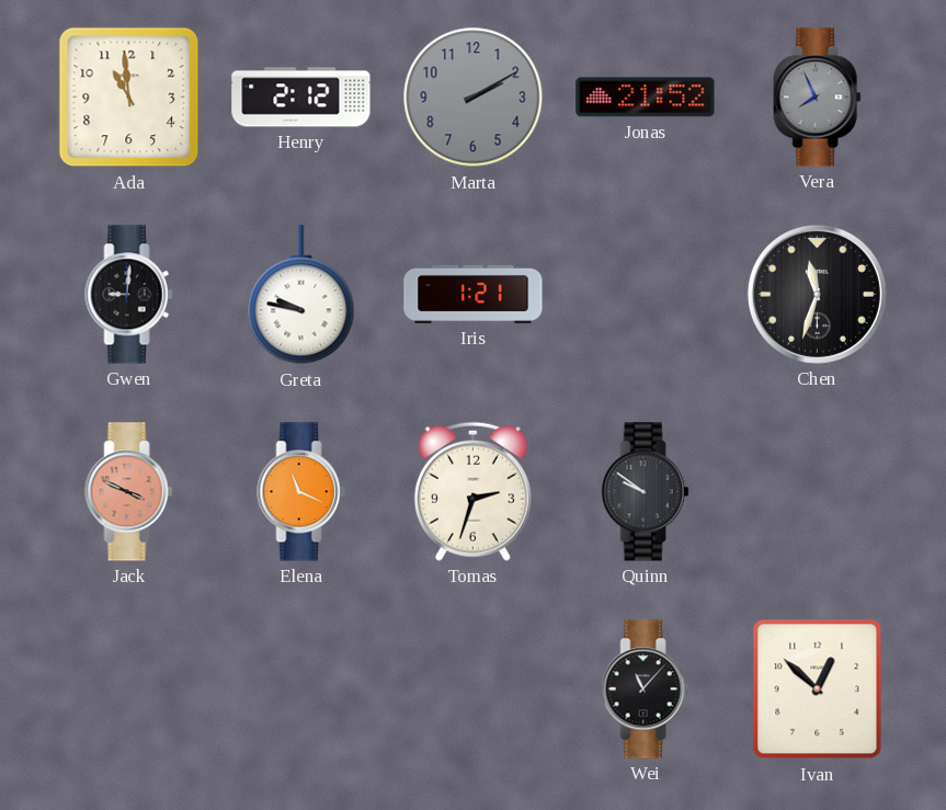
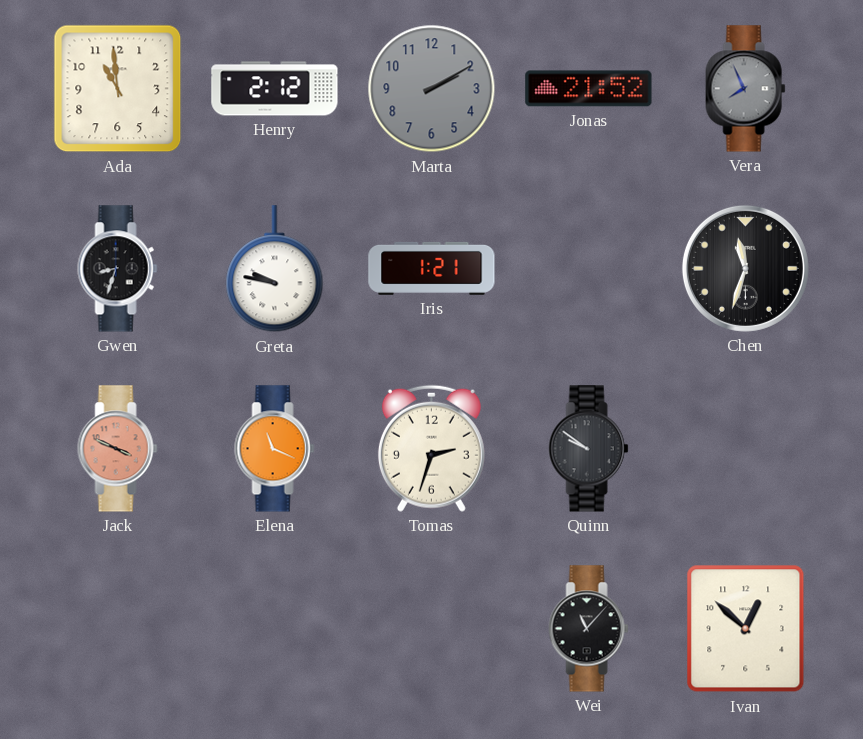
Gwen: 9:01 -> 8:33 (118, 269)
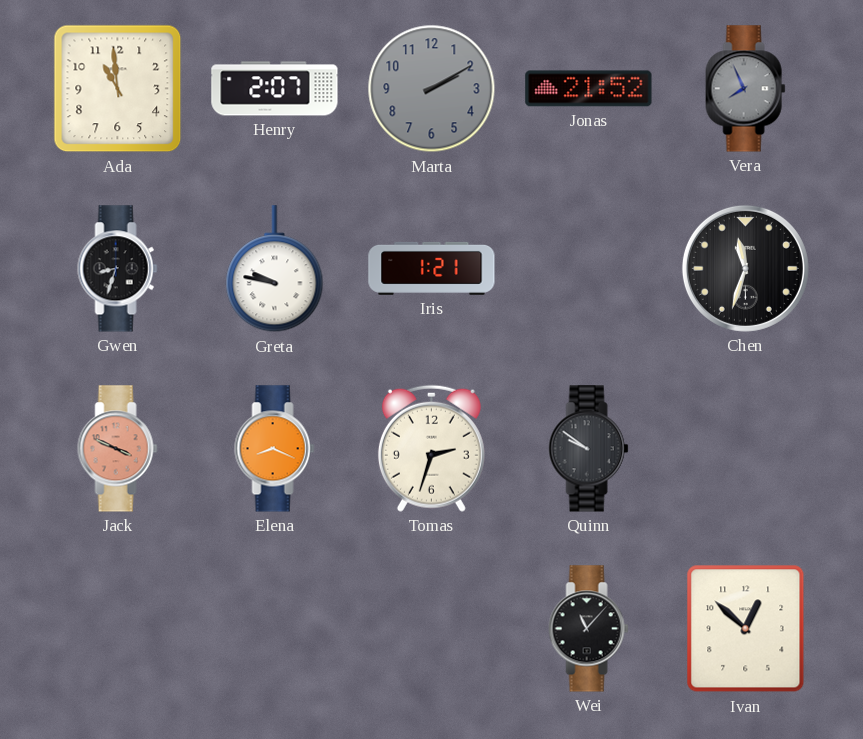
Henry: 2:12 -> 2:07 (275, 89)
Elena: 11:19 -> 8:19 (275, 449)
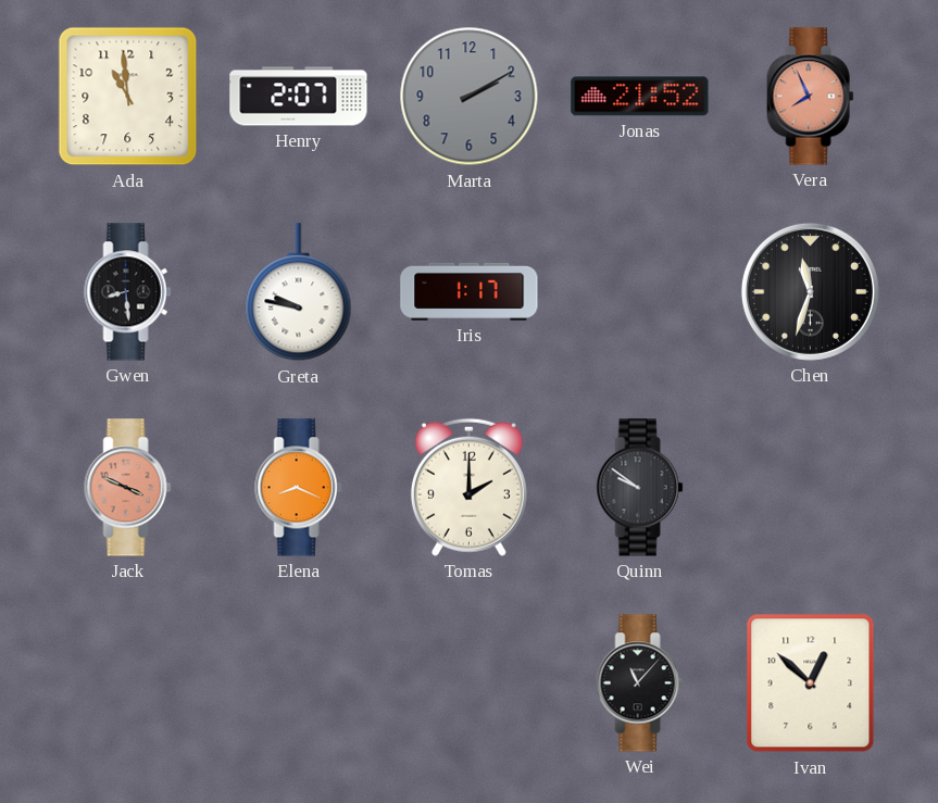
Vera dial: grey -> salmon (811, 97)
Gwen: 8:33 -> 8:29 (128, 292)
Iris: 1:21 -> 1:17 (470, 291)
Tomas: 2:33 -> 2:00 (468, 487)
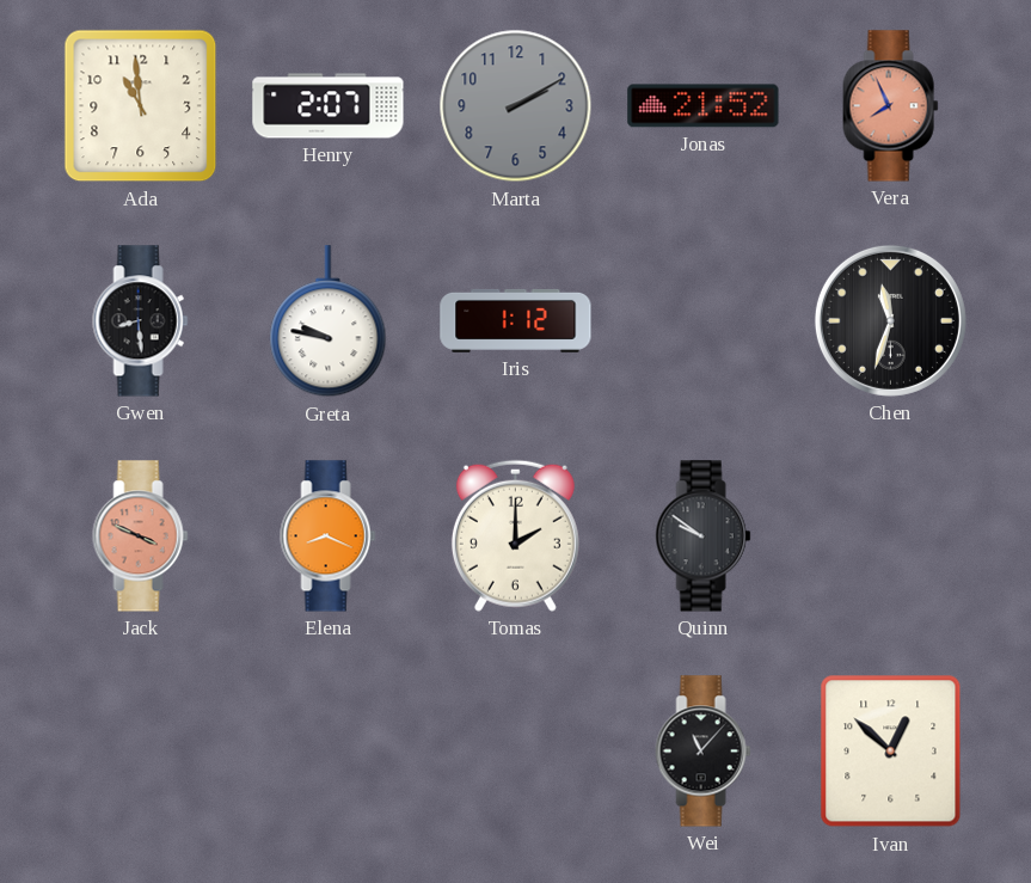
Iris: 1:17 -> 1:12 (516, 320)
